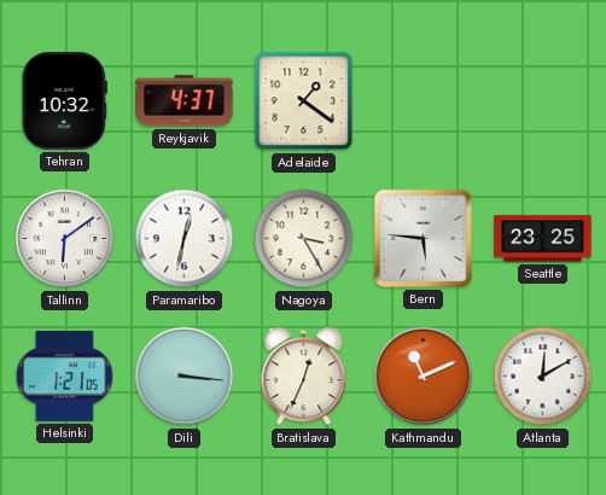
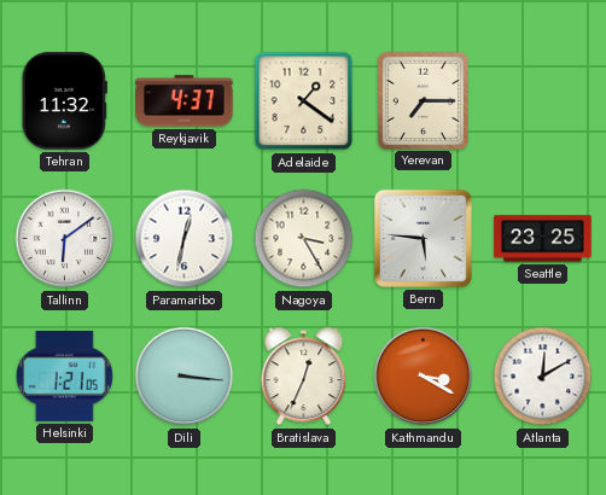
Tehran: 10:32 -> 11:32 (64, 101)
Yerevan: none -> 7:15 (423, 100)
Kathmandu: 11:11 -> 3:20 (424, 377)
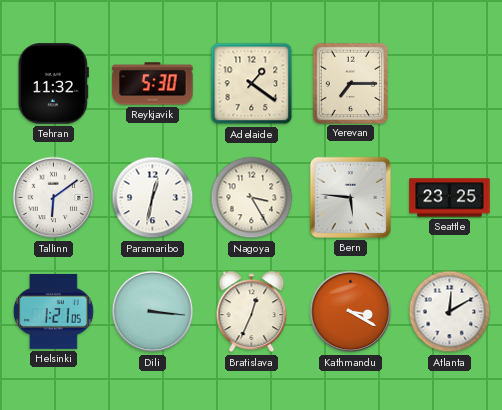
Reykjavik: 4:37 -> 5:30 (153, 84)
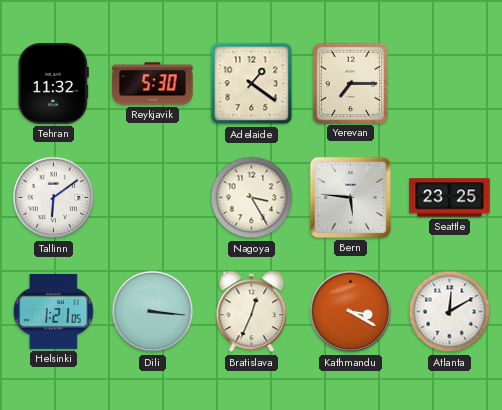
Paramaribo: 12:32 -> none (153, 198)
